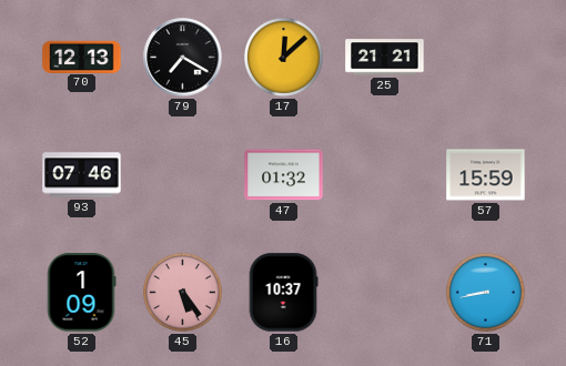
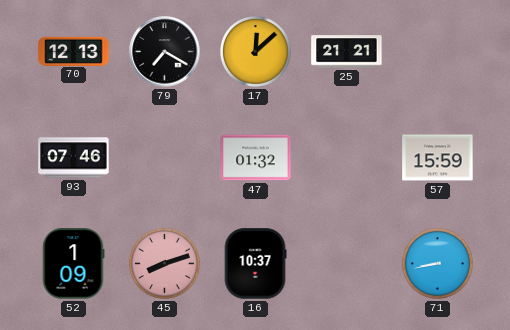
45: 5:24 -> 8:12 (164, 263)
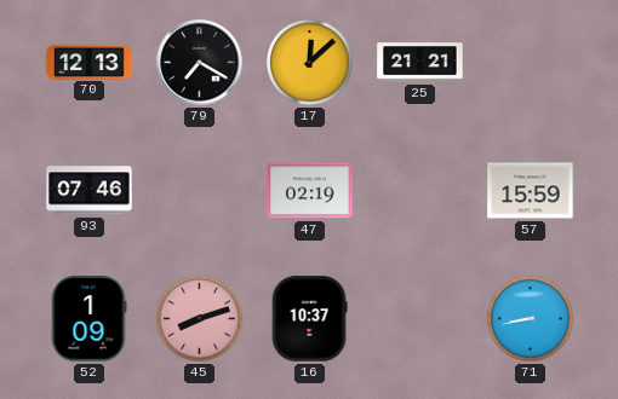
47: 01:32 -> 02:19 (310, 191)
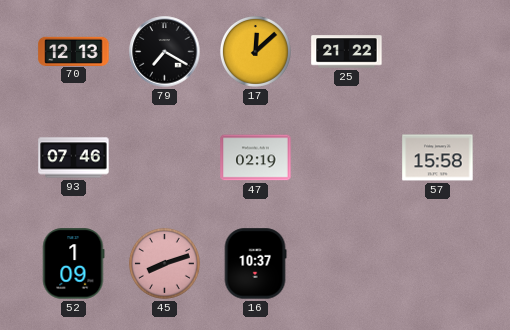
25: 21:21 -> 21:22 (347, 52)
57: 15:59 -> 15:58 (438, 158)
71: 8:43 -> none (530, 318)
